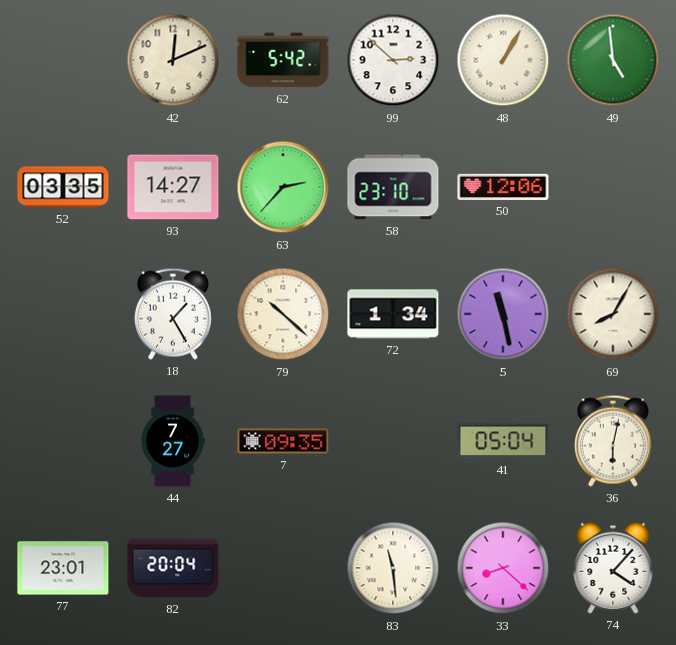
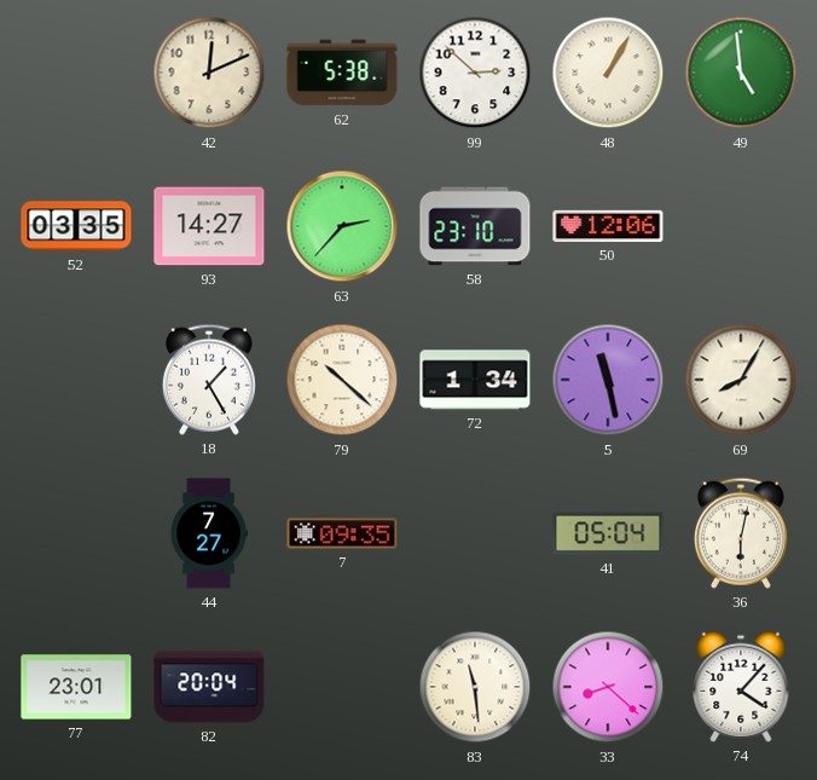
62: 5:42 -> 5:38 (342, 73)
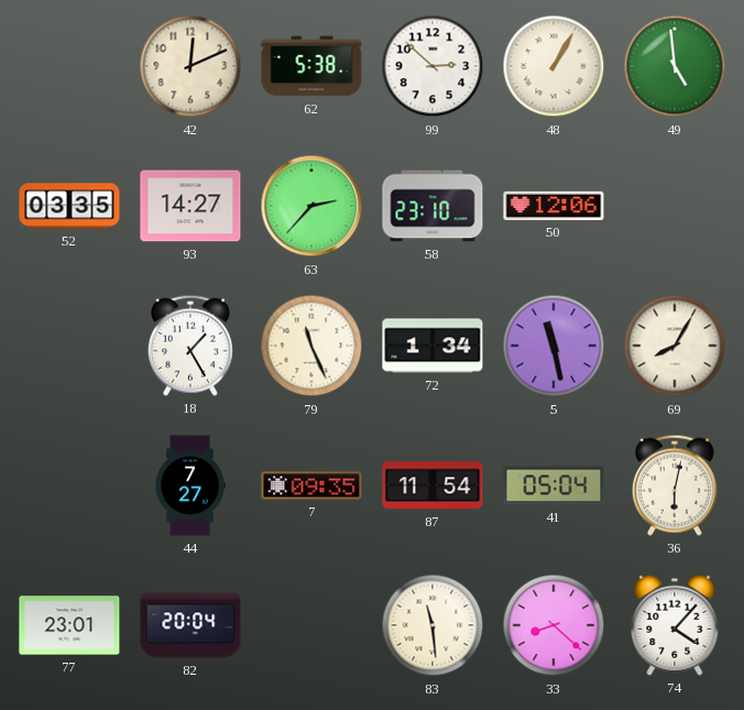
79: 10:22 -> 11:26 (311, 346)
87: none -> 11:54 (433, 485)
